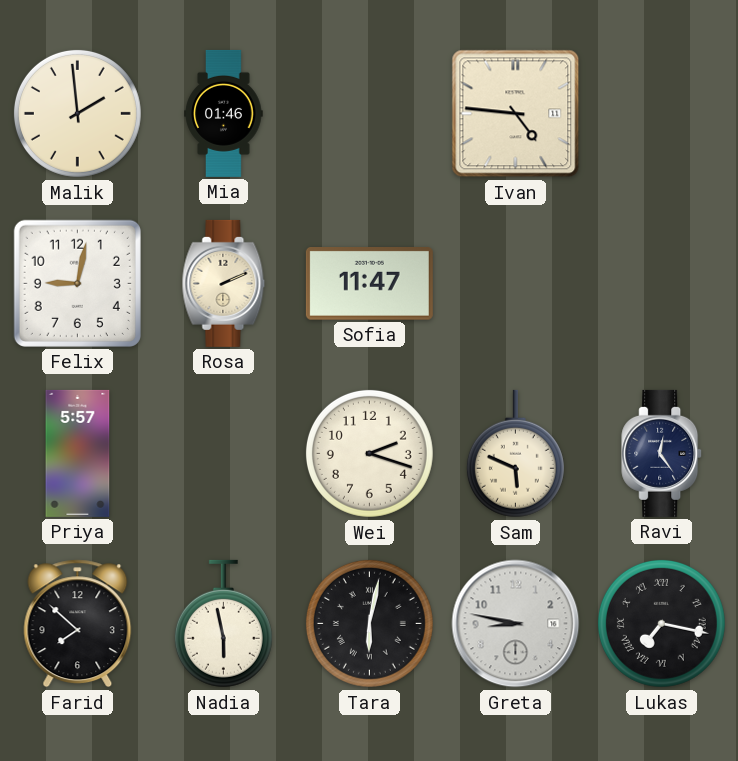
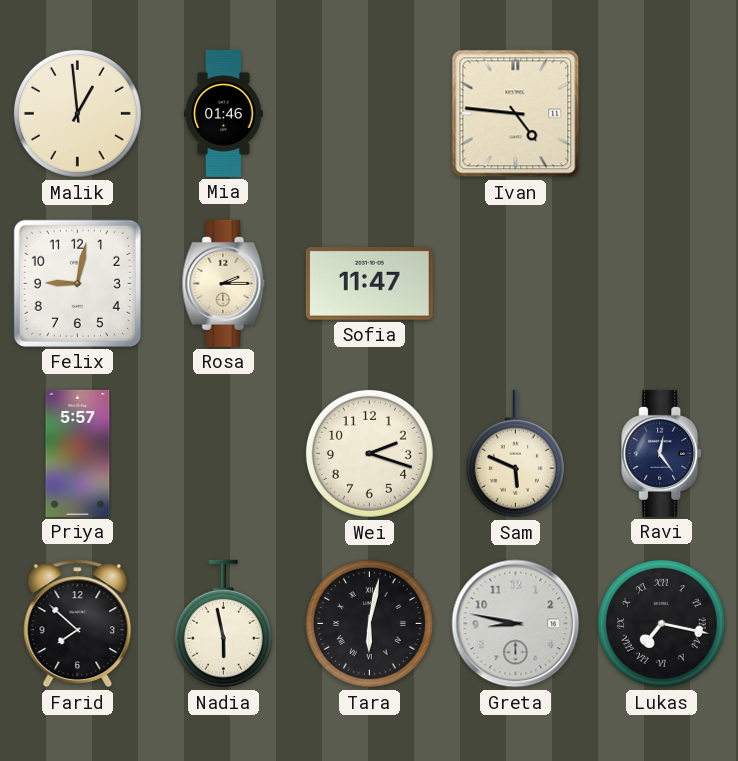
Malik: 1:59 -> 12:59 (77, 113)
Rosa: 2:11 -> 2:15 (224, 283)
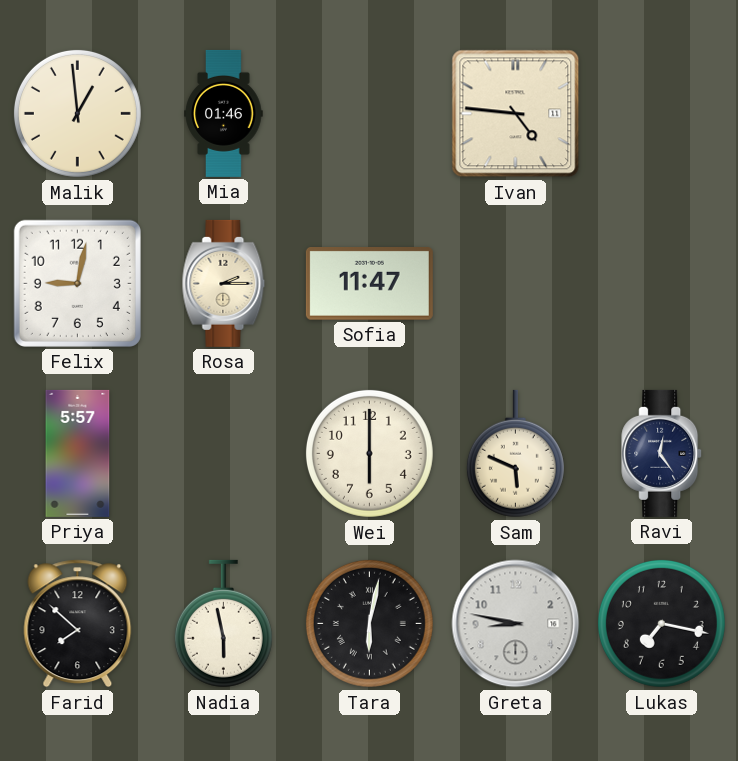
Wei: 2:18 -> 6:00 (369, 453)
Lukas numerals: Roman -> Arabic (661, 623)
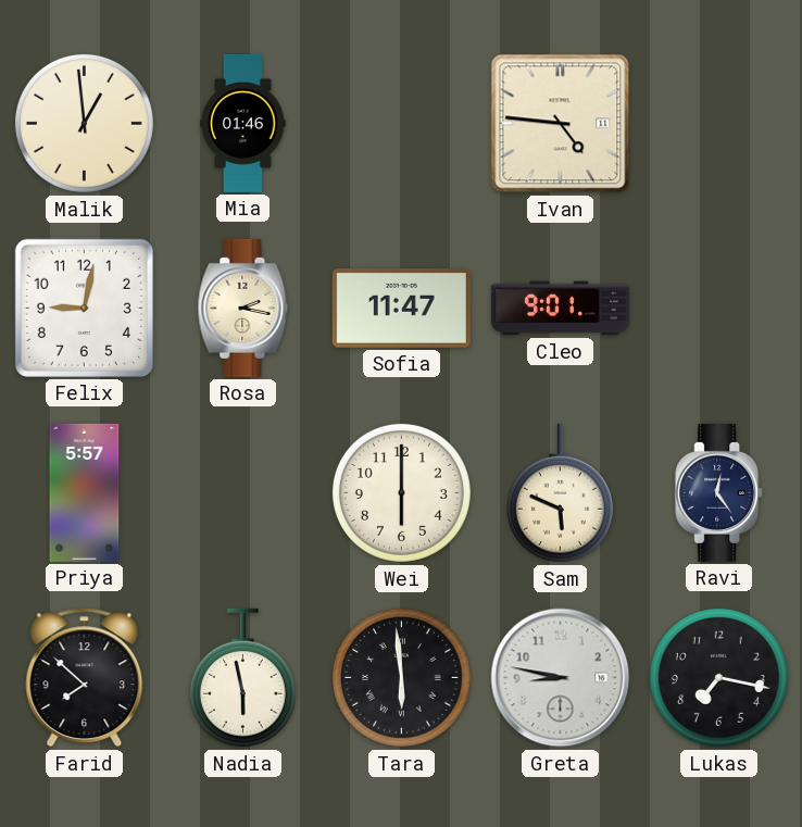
Rosa: 2:15 -> 2:17 (243, 308)
Cleo: none -> 9:01 (560, 309)
Tara: 6:02 -> 5:59 (401, 677)
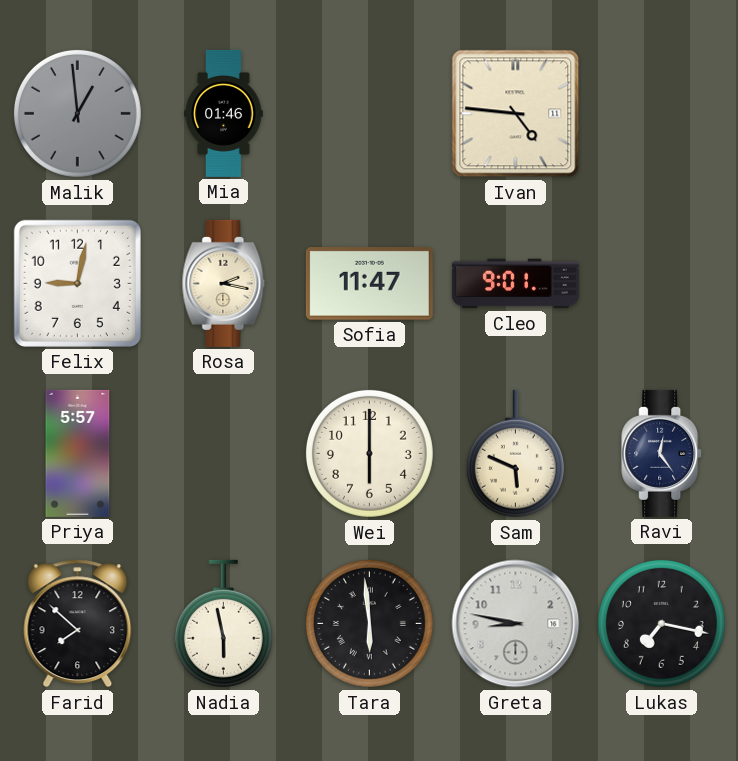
Malik dial: cream -> grey (77, 113)
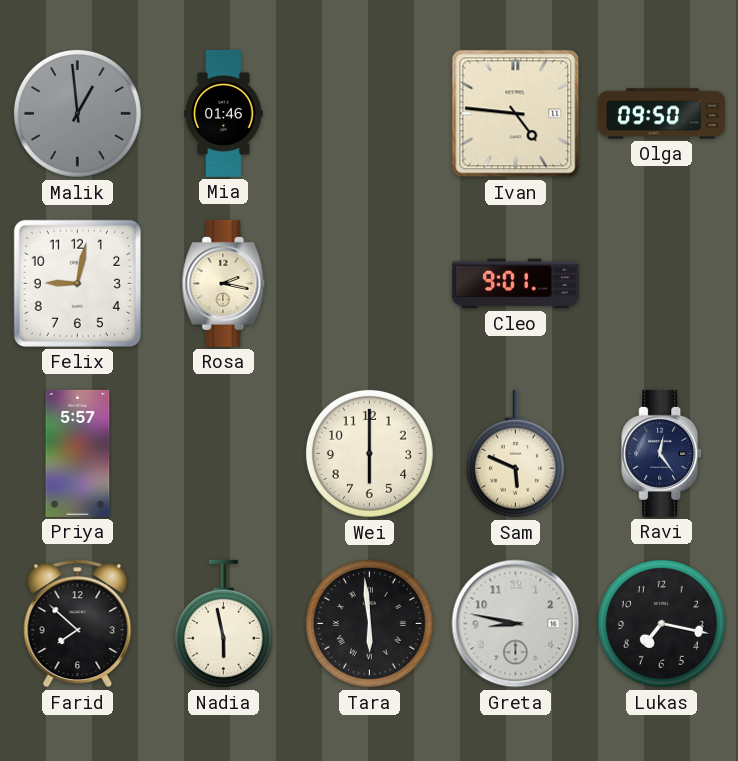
Olga: none -> 09:50 (661, 114)
Sofia: 11:47 -> none (369, 284)
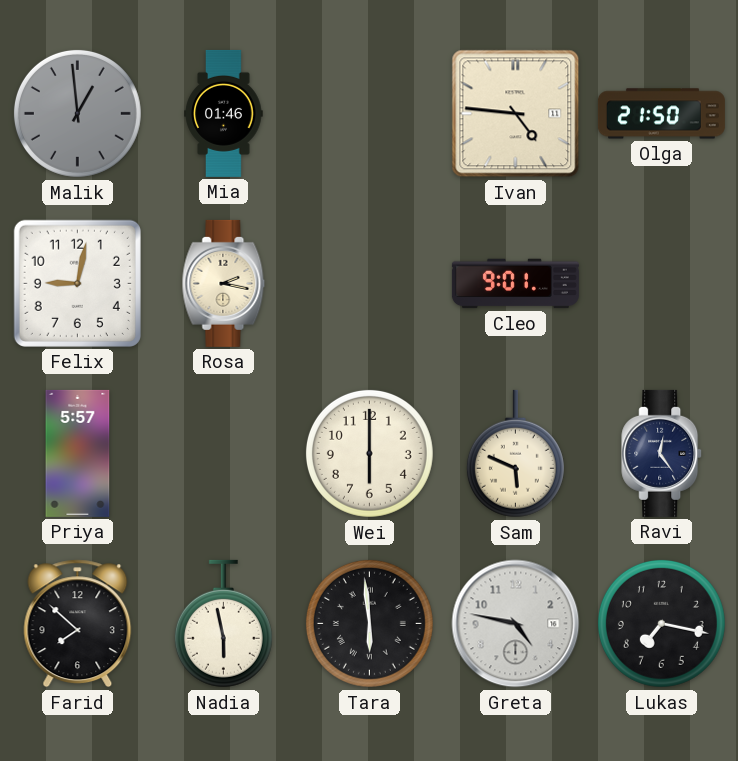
Olga: 09:50 -> 21:50 (661, 114)
Greta: 8:47 -> 4:47 (516, 624)
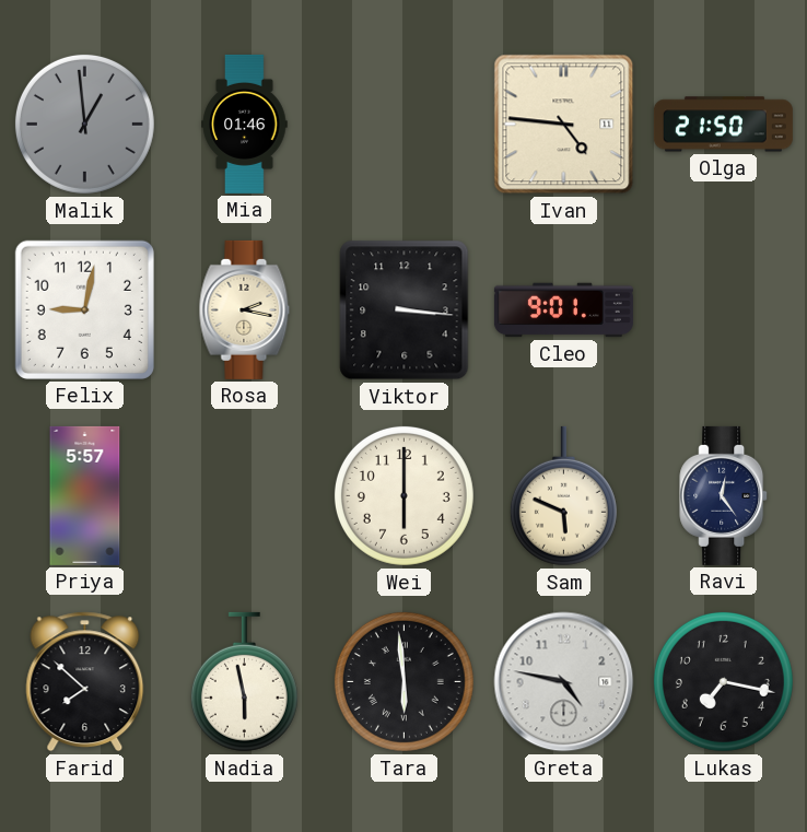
Viktor: none -> 3:16 (405, 310)
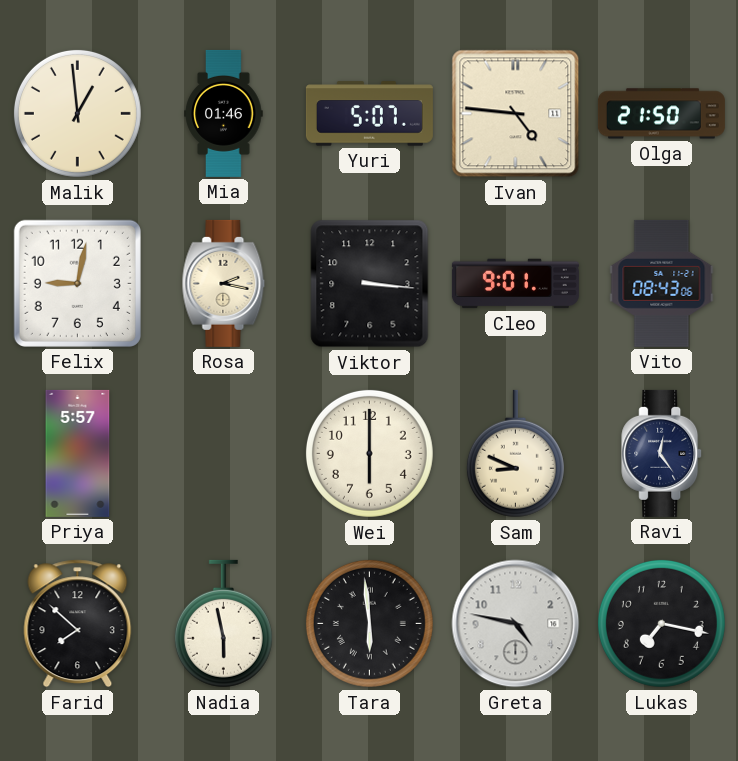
Malik dial: grey -> cream (77, 113)
Yuri: none -> 5:07 (369, 114)
Vito: none -> 08:43 (662, 283)
Sam: 5:49 -> 8:49 (515, 454)
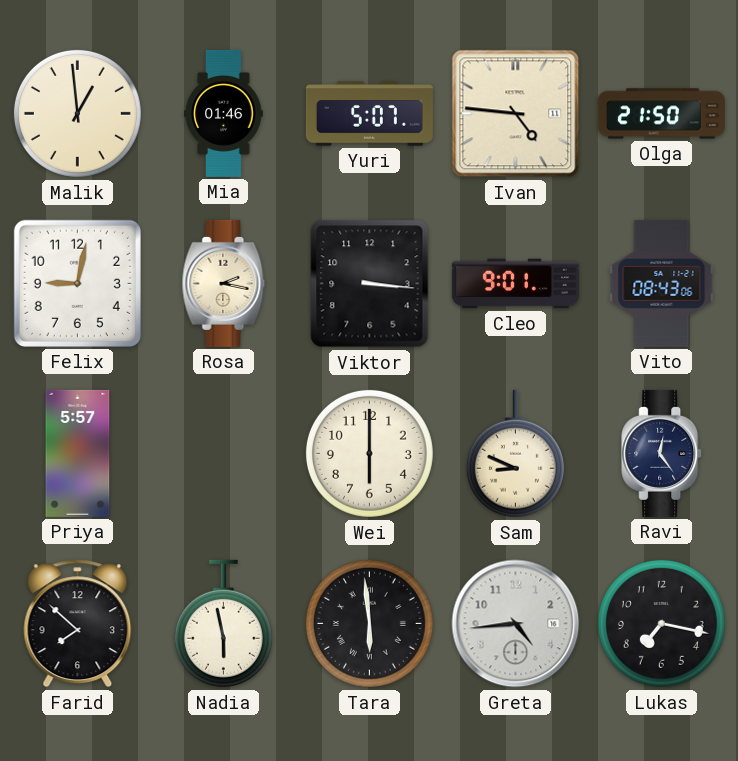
Greta: 4:47 -> 4:44 (516, 624)
